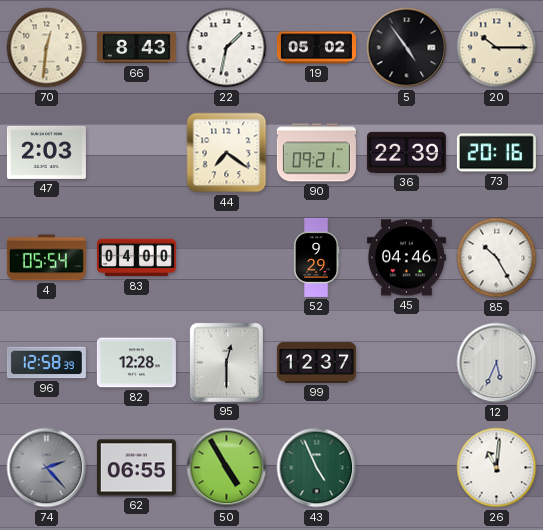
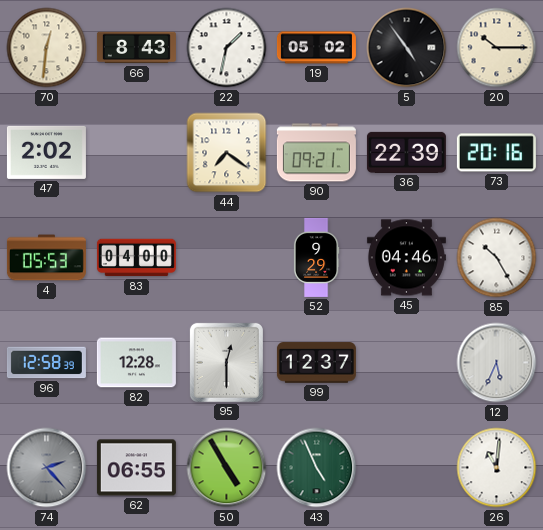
47: 2:03 -> 2:02 (46, 152)
4: 05:54 -> 05:53 (46, 258)
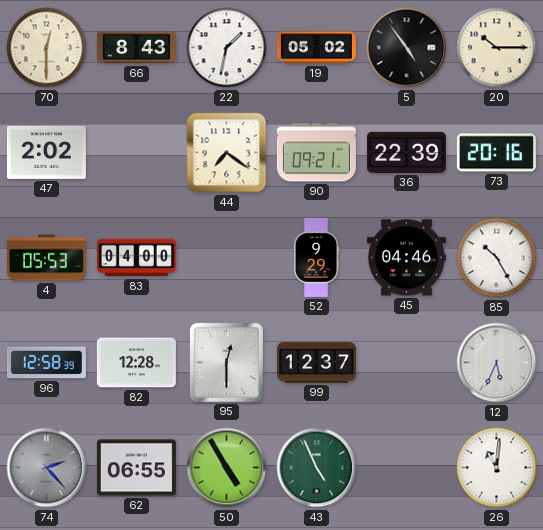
70: 12:31 -> 12:30 (47, 48)
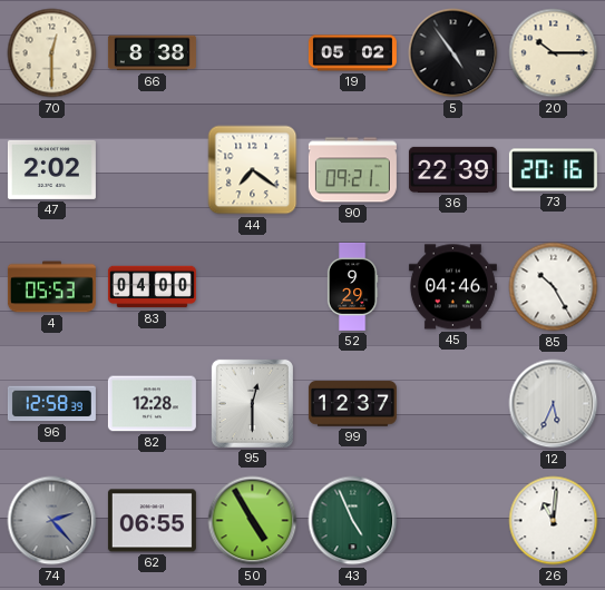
66: 8:43 -> 8:38 (152, 53)
22: 1:32 -> none (227, 48)
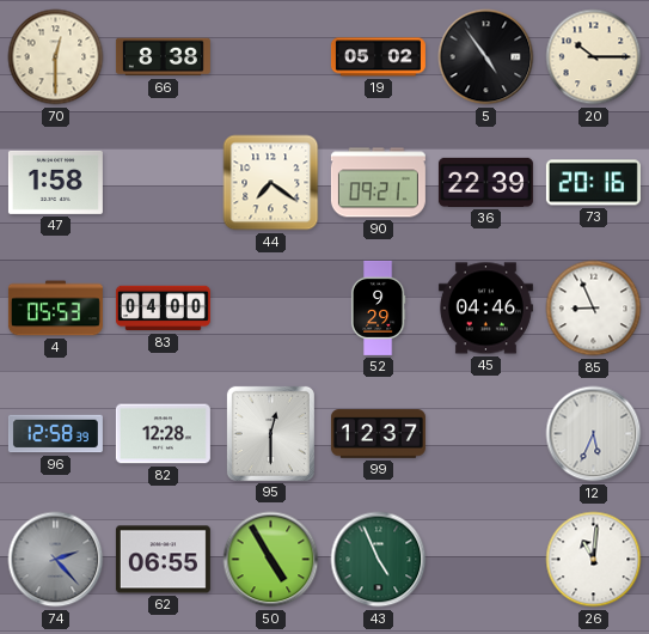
47: 2:02 -> 1:58 (55, 182)
85: 10:25 -> 8:56 (594, 309)
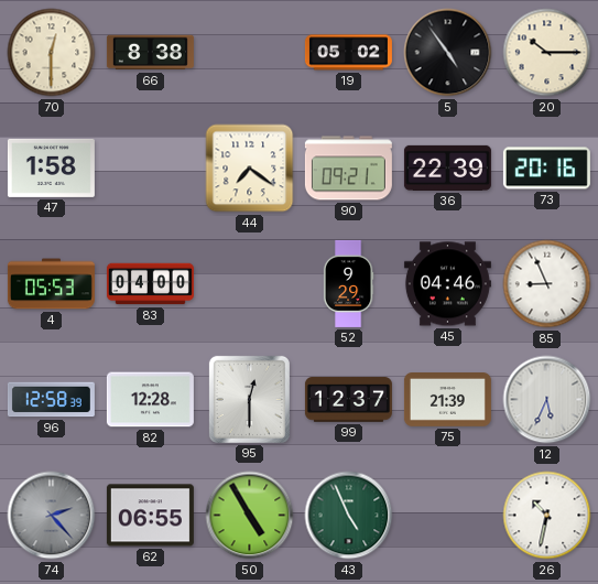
75: none -> 21:39 (447, 400)
26: 11:01 -> 10:32 (547, 516)
